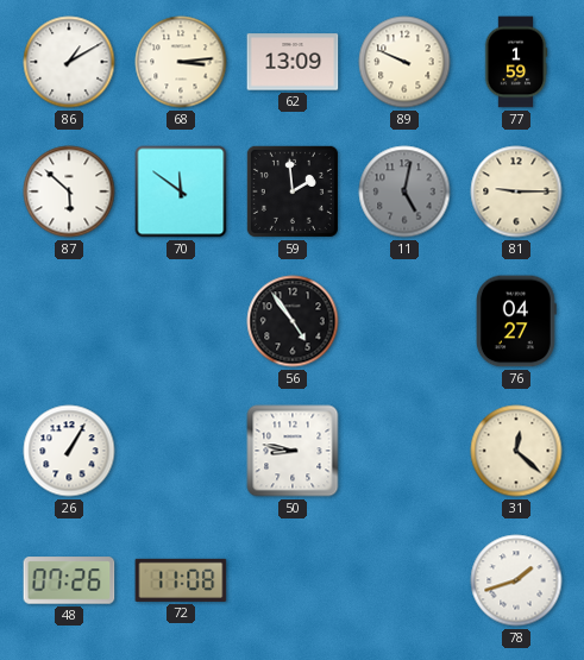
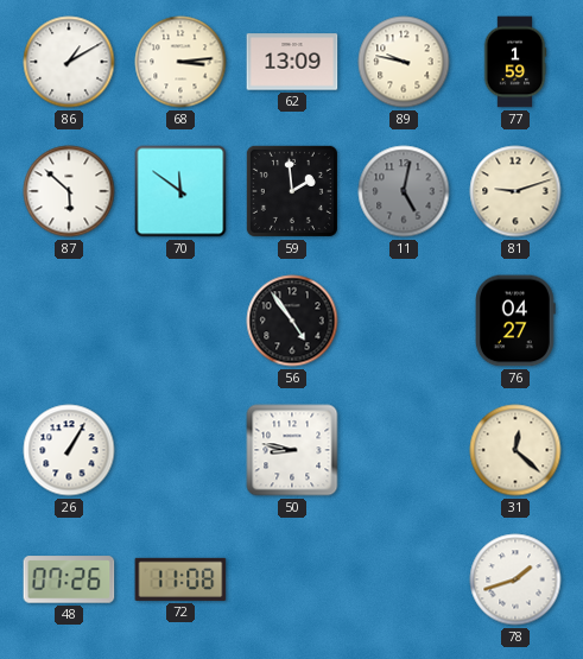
89: 9:49 -> 9:47 (404, 62)
81: 9:15 -> 9:12 (515, 191)
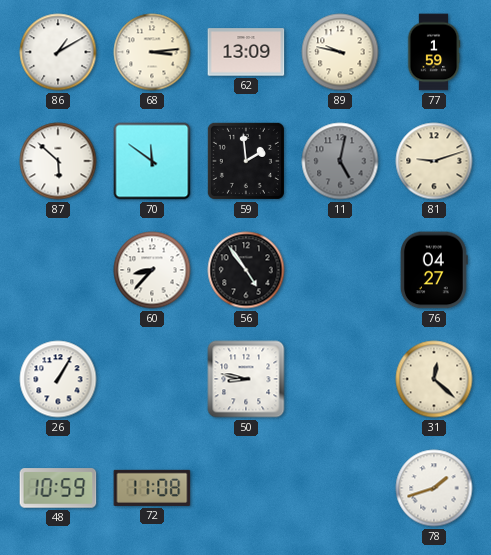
60: none -> 8:37 (152, 270)
48: 07:26 -> 10:59 (58, 488)
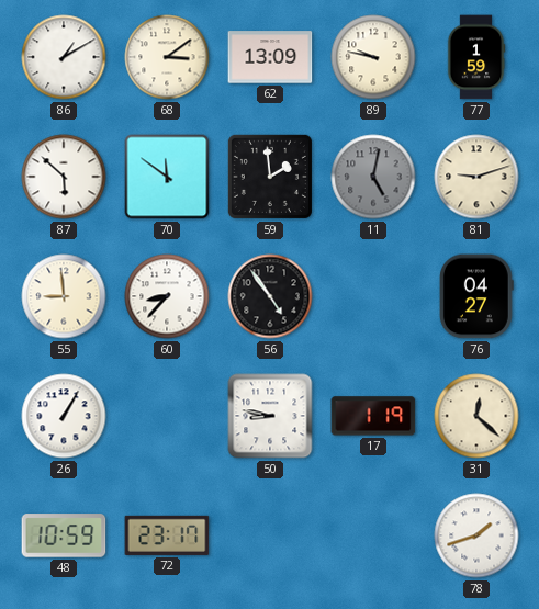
68: 3:14 -> 3:09 (167, 57)
55: none -> 8:59 (64, 296)
17: none -> 1:19 (373, 416)
72: 11:08 -> 23:17 (167, 535)
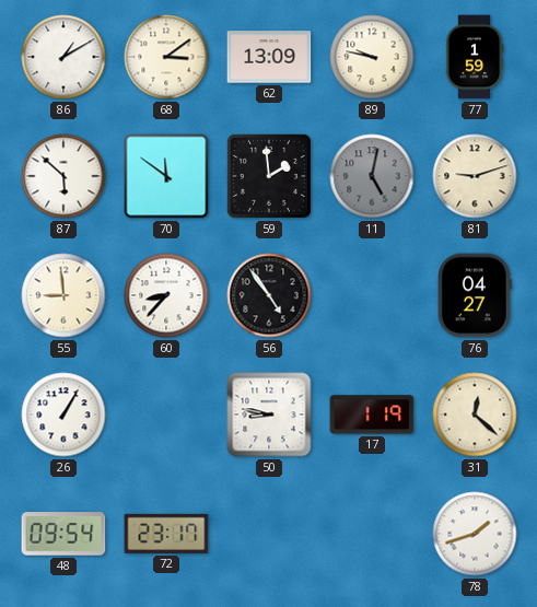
48: 10:59 -> 09:54 (63, 534)
